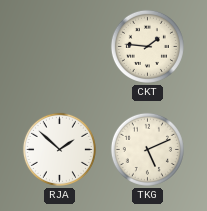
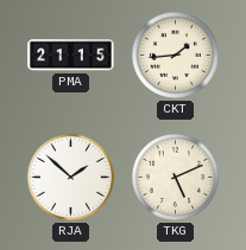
PMA: none -> 21:15 (71, 56)
CKT: 1:46 -> 1:44 (175, 55)
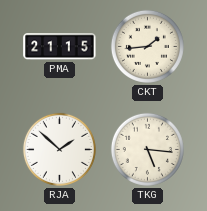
TKG: 5:11 -> 5:16 (147, 149)
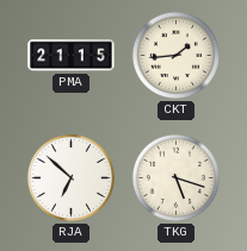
RJA: 1:52 -> 6:52 (70, 177)
TKG: 5:16 -> 5:18 (175, 177)
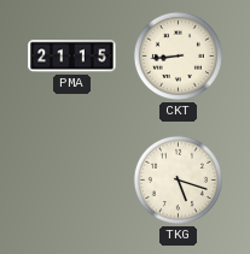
CKT: 1:44 -> 8:44 (178, 55)
RJA: 6:52 -> none (70, 177)
